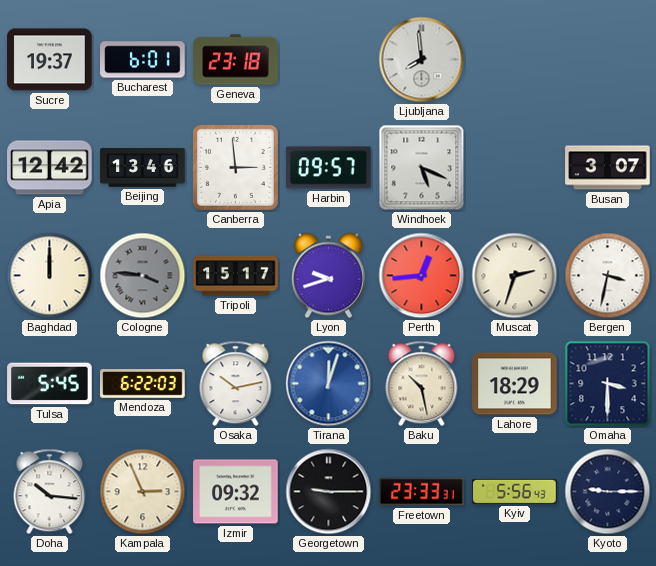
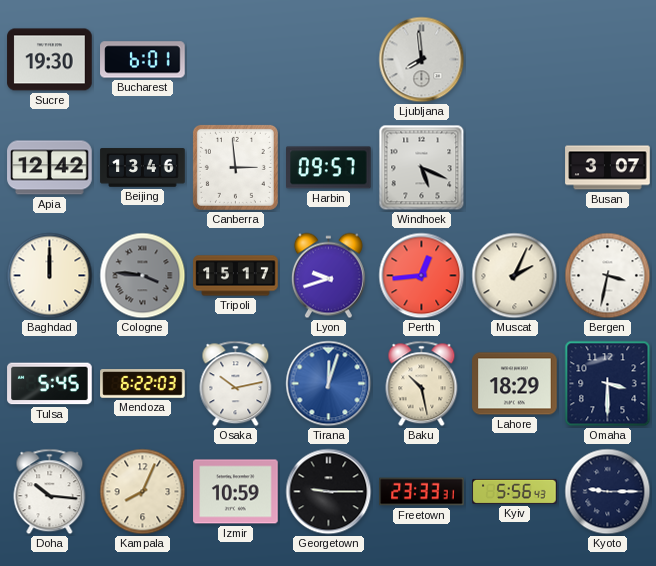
Sucre: 19:37 -> 19:30 (50, 60)
Geneva: 23:18 -> none (236, 60)
Muscat: 2:33 -> 2:04 (515, 276)
Kampala: 2:56 -> 8:04 (143, 492)
Izmir: 09:32 -> 10:59 (236, 492)
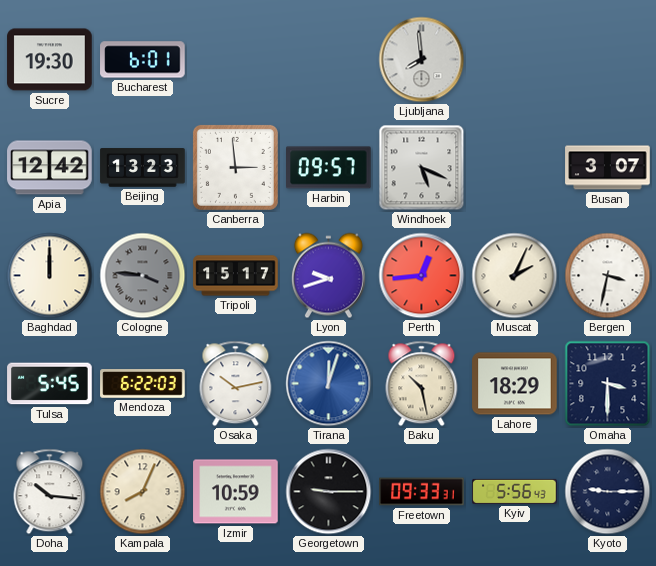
Beijing: 13:46 -> 13:23 (143, 168)
Freetown: 23:33 -> 09:33 (422, 492)
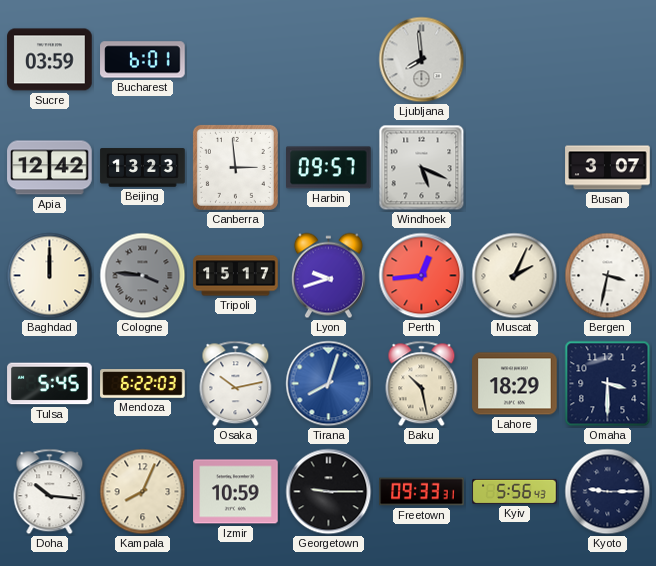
Sucre: 19:30 -> 03:59 (50, 60)
Tirana: 12:03 -> 8:03 (329, 384)
